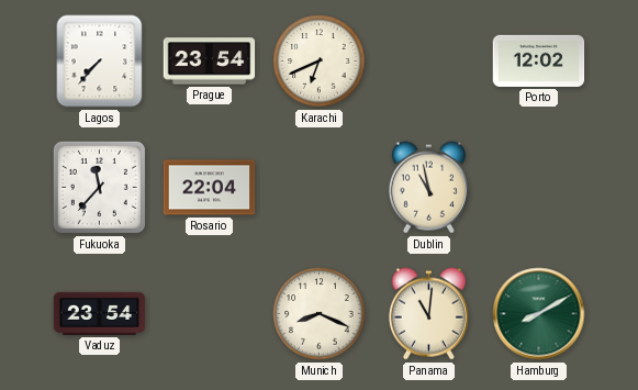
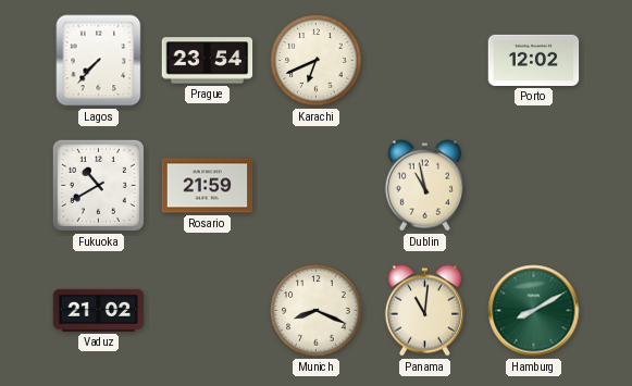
Fukuoka: 11:37 -> 10:40 (98, 185)
Rosario: 22:04 -> 21:59 (208, 186)
Vaduz: 23:54 -> 21:02 (99, 310)
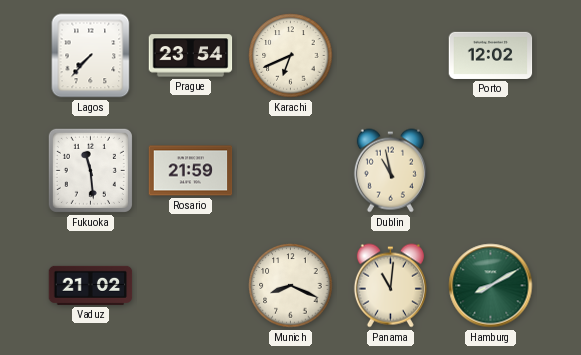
Fukuoka: 10:40 -> 11:29 (90, 170)
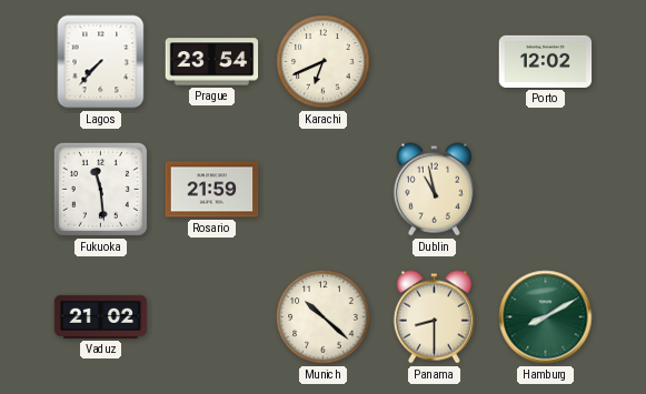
Munich: 8:19 -> 10:22 (324, 317)
Panama: 11:01 -> 8:30 (434, 317)
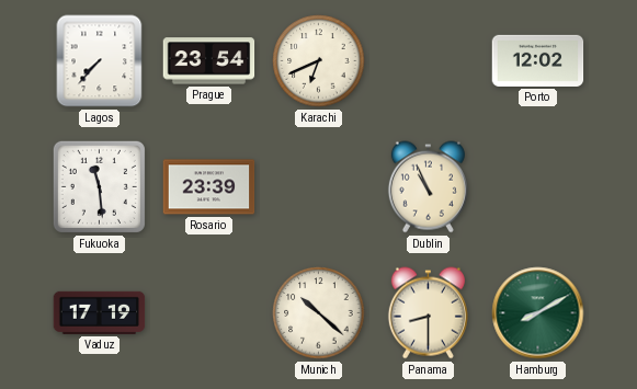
Rosario: 21:59 -> 23:39 (209, 187)
Dublin: 10:58 -> 10:56 (428, 187)
Vaduz: 21:02 -> 17:19 (100, 312)
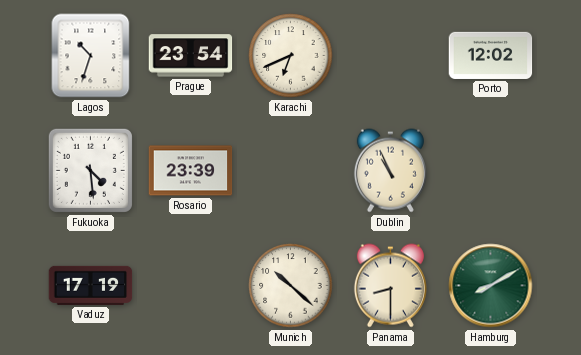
Lagos: 7:37 -> 10:33 (91, 56)
Fukuoka: 11:29 -> 4:29 (90, 170)
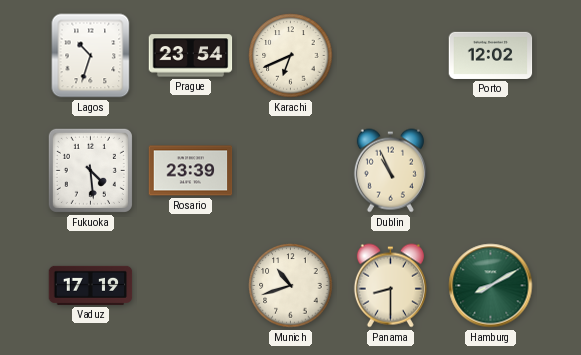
Munich: 10:22 -> 10:42 (291, 286)
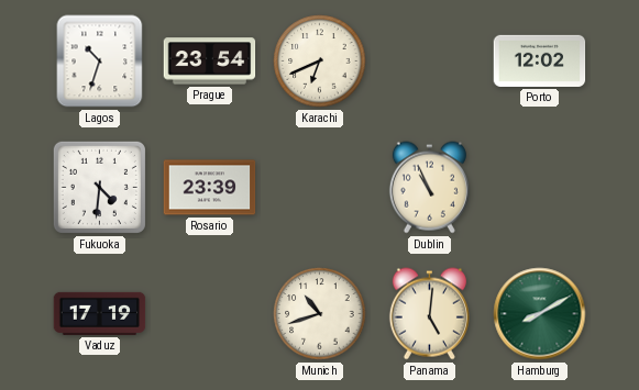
Fukuoka: 4:29 -> 4:31 (99, 187)
Panama: 8:30 -> 5:01 (429, 314)
